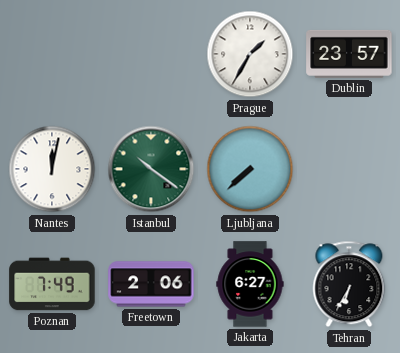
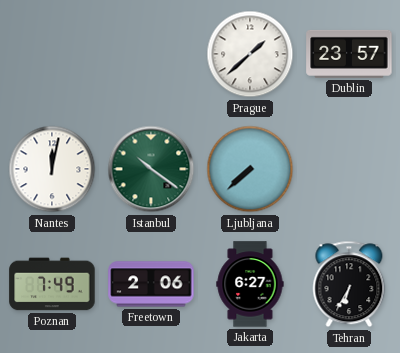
Prague: 1:35 -> 1:38 (250, 54)
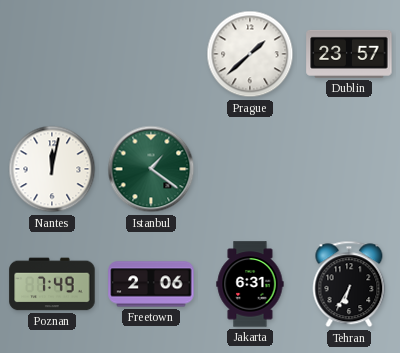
Istanbul: 10:21 -> 1:21 (151, 169)
Ljubljana: 7:38 -> none (250, 169)
Jakarta: 6:27 -> 6:31 (250, 284)
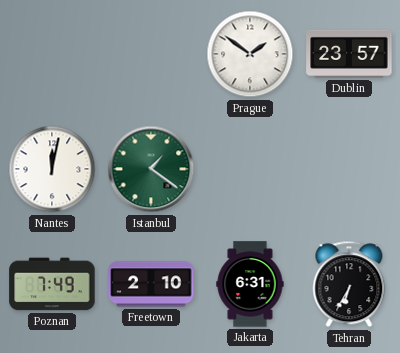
Prague: 1:38 -> 1:51 (250, 54)
Freetown: 2:06 -> 2:10 (151, 284)
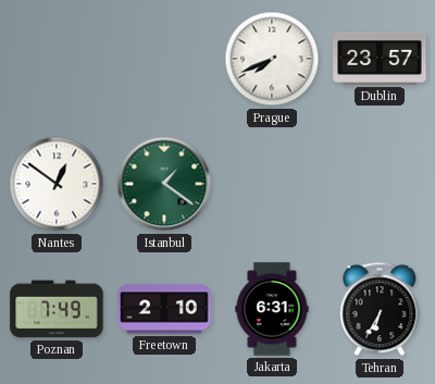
Prague: 1:51 -> 7:41 (272, 59)
Nantes: 12:02 -> 12:51 (57, 184)
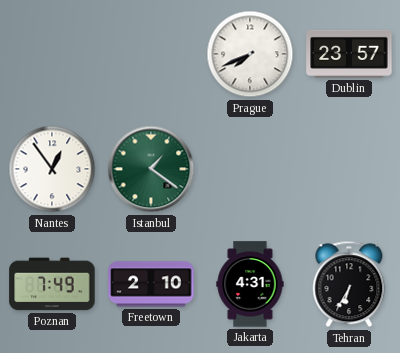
Nantes: 12:51 -> 12:54 (52, 169)
Jakarta: 6:31 -> 4:31 (250, 284)
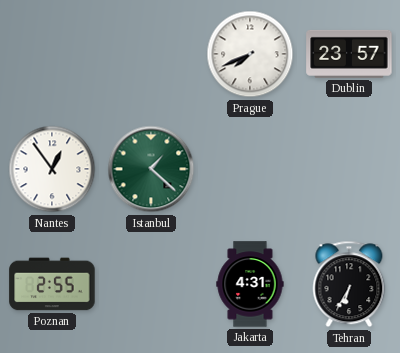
Istanbul: 1:21 -> 1:22 (151, 169)
Poznan: 7:49 -> 2:55 (52, 284)
Freetown: 2:10 -> none (151, 284)
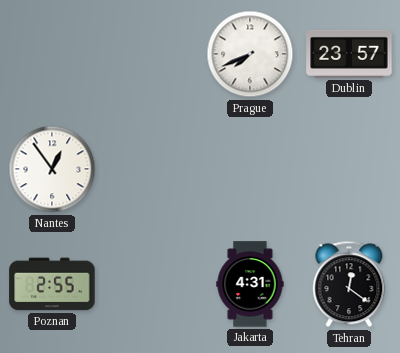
Istanbul: 1:22 -> none (151, 169)
Tehran: 6:35 -> 12:21 (349, 284)
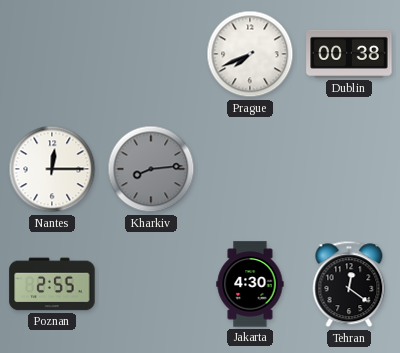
Dublin: 23:57 -> 00:38 (349, 54)
Nantes: 12:54 -> 12:15 (52, 169)
Kharkiv: none -> 8:14 (151, 169)
Jakarta: 4:31 -> 4:30 (250, 284)
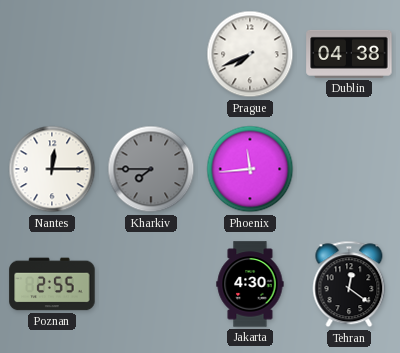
Dublin: 00:38 -> 04:38 (349, 54)
Kharkiv: 8:14 -> 7:45 (151, 169)
Phoenix: none -> 11:44 (250, 169)
